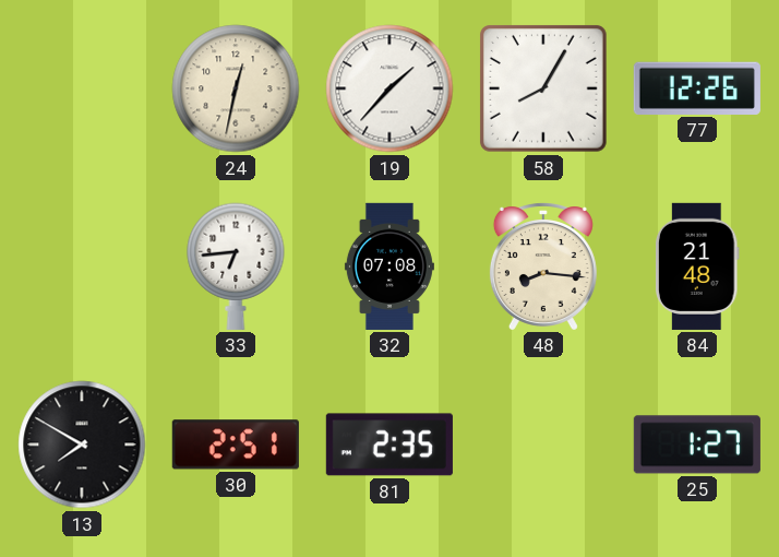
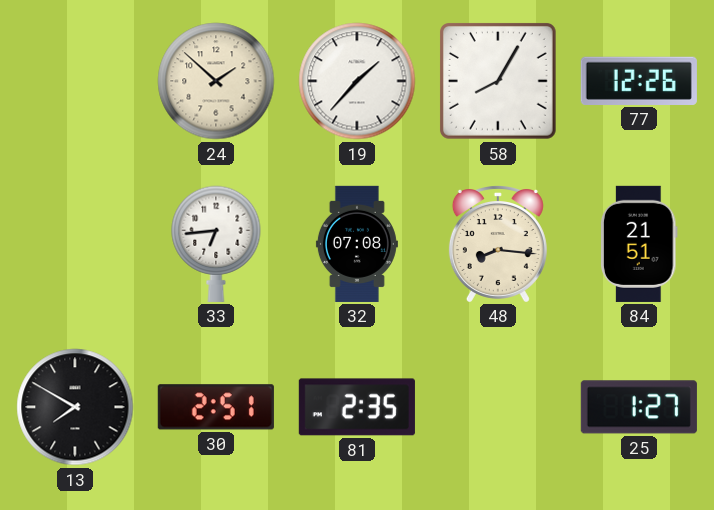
24: 12:32 -> 1:52 (216, 81)
84: 21:48 -> 21:51 (640, 244)
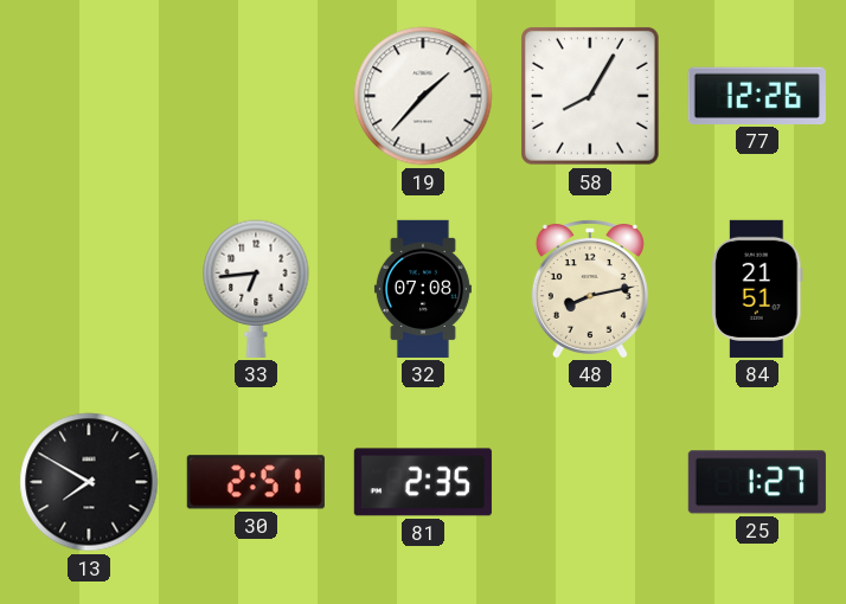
24: 1:52 -> none (216, 81)
48: 8:16 -> 8:13 (590, 289)
